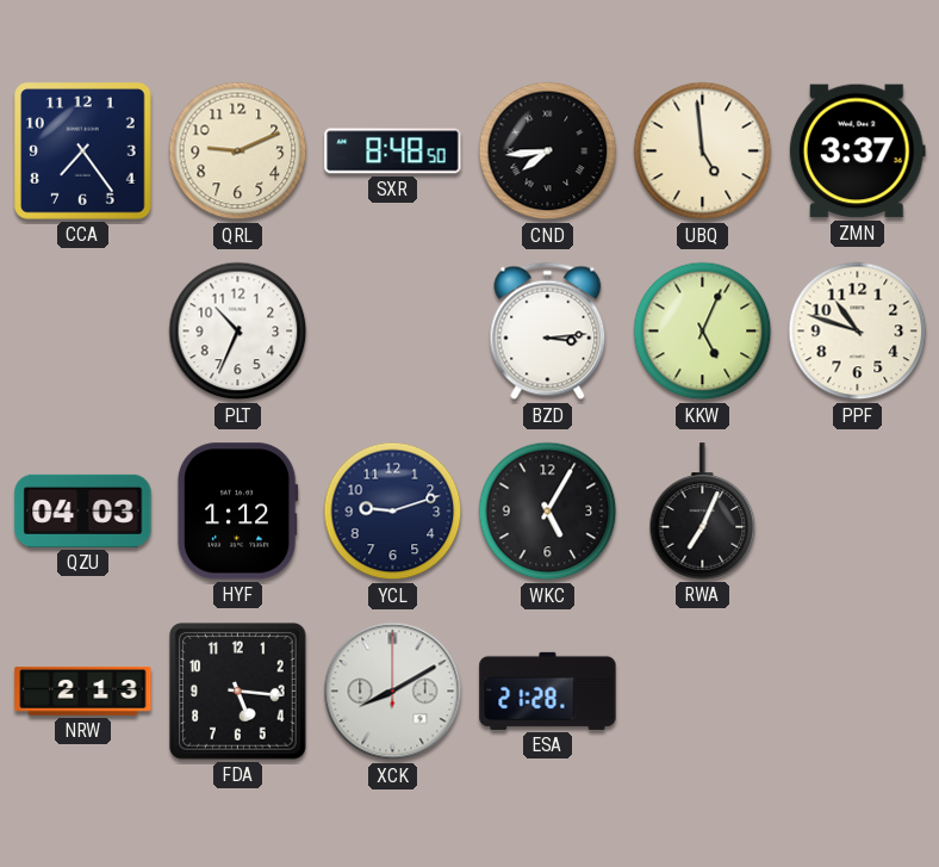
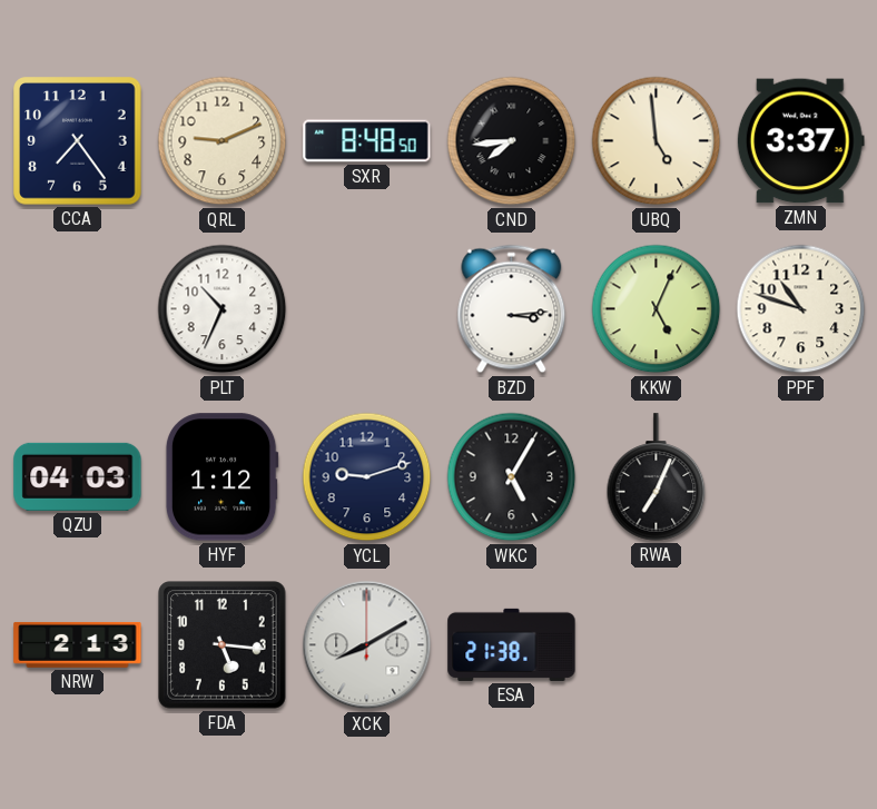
ESA: 21:28 -> 21:38 (512, 644)
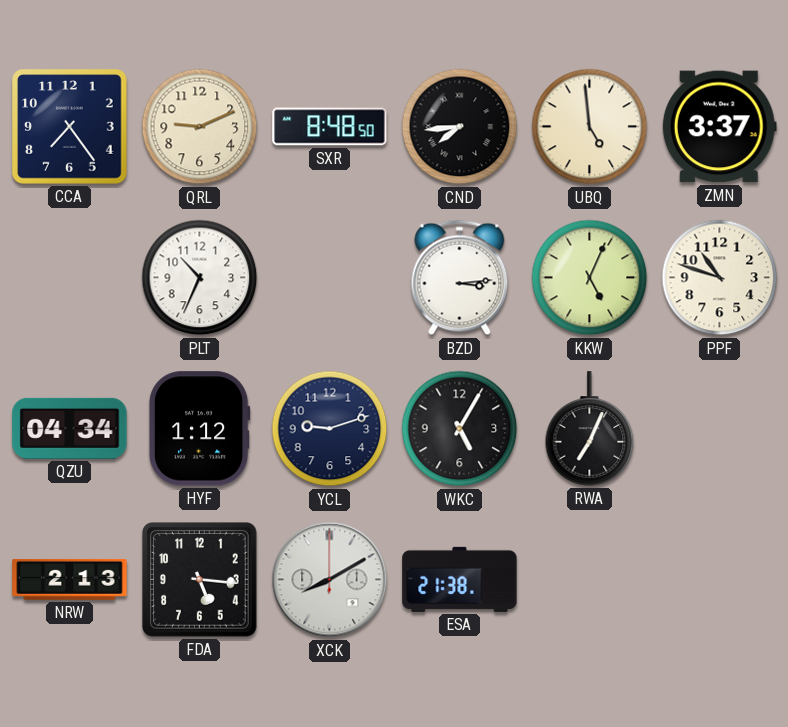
QZU: 04:03 -> 04:34 (70, 428)
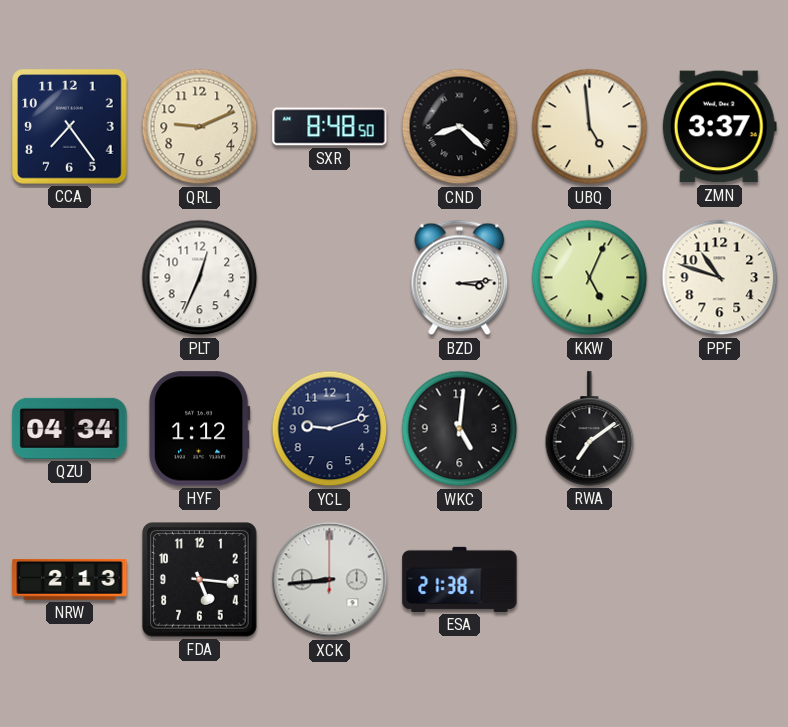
CND: 7:44 -> 8:22 (460, 127)
PLT: 10:34 -> 12:34 (200, 278)
WKC: 5:05 -> 5:01 (460, 429)
RWA: 7:04 -> 7:09 (590, 429)
XCK: 8:10 -> 8:44 (330, 580)
